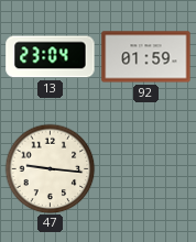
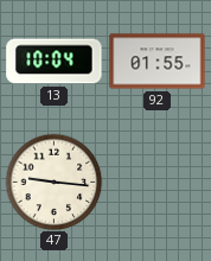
13: 23:04 -> 10:04 (55, 62)
92: 01:59 -> 01:55 (158, 62)
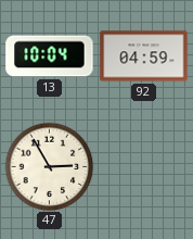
92: 01:55 -> 04:59 (144, 56)
47: 9:16 -> 2:55 (49, 166)
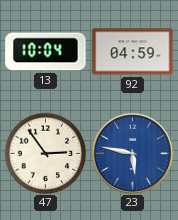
47: 2:55 -> 2:54 (45, 153)
23: none -> 5:47 (132, 153)
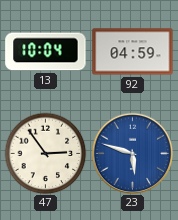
23: 5:47 -> 5:48 (132, 153)
